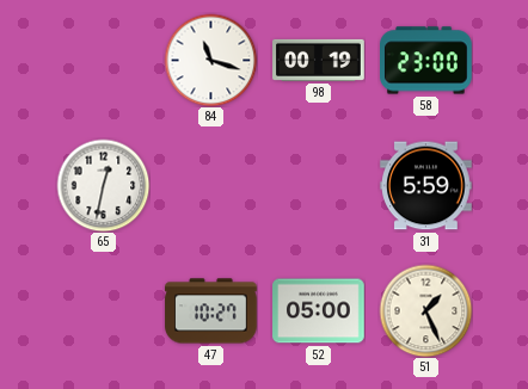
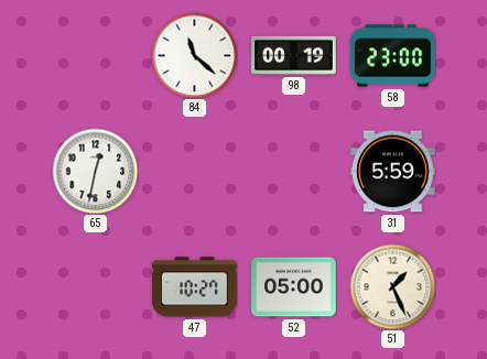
84: 11:18 -> 11:22 (194, 55)
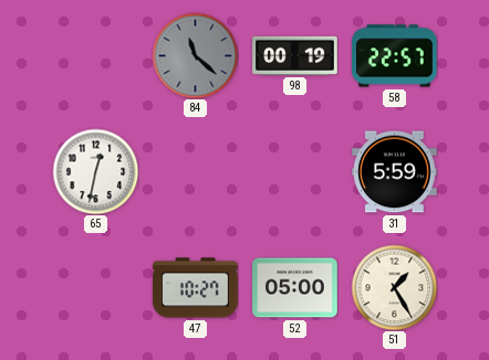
84 dial: white -> grey (195, 55)
58: 23:00 -> 22:57 (395, 56)
51: 1:26 -> 1:25 (394, 287)
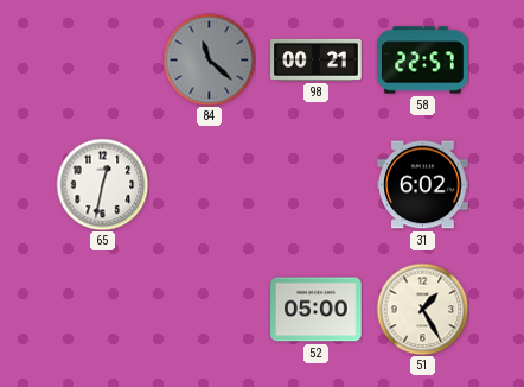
98: 00:19 -> 00:21 (317, 59)
31: 5:59 -> 6:02 (423, 185)
47: 10:27 -> none (196, 288)
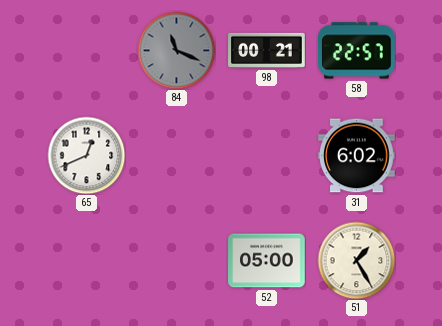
84: 11:22 -> 11:19 (176, 50)
65: 12:32 -> 12:41 (86, 155)
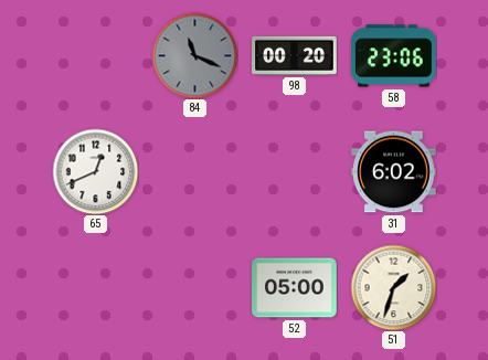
98: 00:21 -> 00:20 (295, 55)
58: 22:57 -> 23:06 (394, 56)
51: 1:25 -> 1:33 (393, 287)
